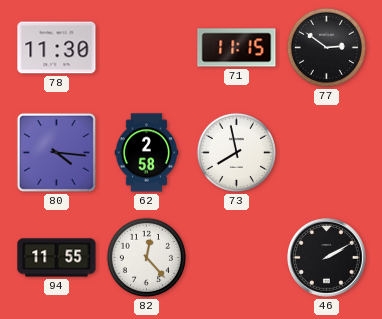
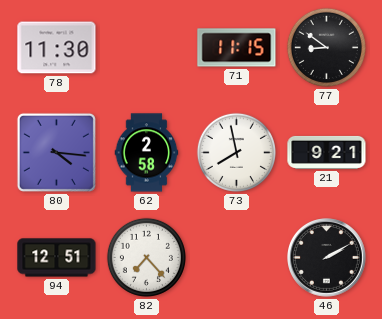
77: 2:51 -> 8:51 (326, 47)
21: none -> 9:21 (327, 152)
94: 11:55 -> 12:51 (57, 258)
82: 12:23 -> 7:23 (146, 257)
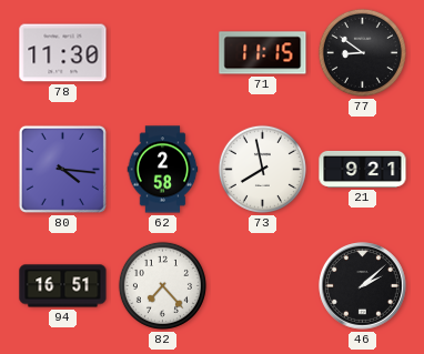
94: 12:51 -> 16:51 (63, 286)
46: 2:10 -> 2:08 (363, 286)
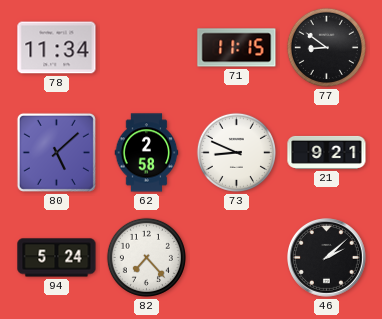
78: 11:30 -> 11:34 (57, 48)
80: 4:16 -> 5:08 (56, 152)
73: 7:58 -> 8:49 (236, 152)
94: 16:51 -> 5:24 (57, 258)
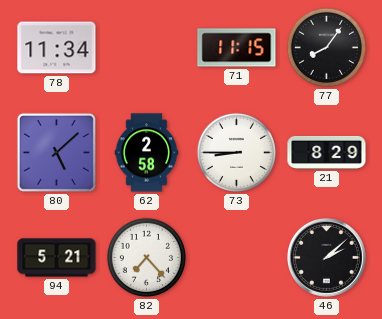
77: 8:51 -> 8:06 (326, 47)
73: 8:49 -> 8:45 (236, 152)
21: 9:21 -> 8:29 (327, 152)
94: 5:24 -> 5:21 (57, 258)
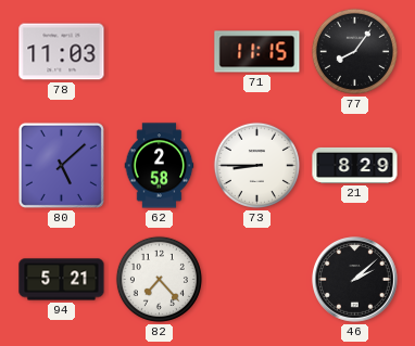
78: 11:34 -> 11:03 (62, 52)
